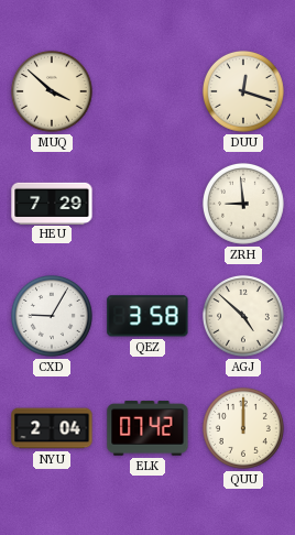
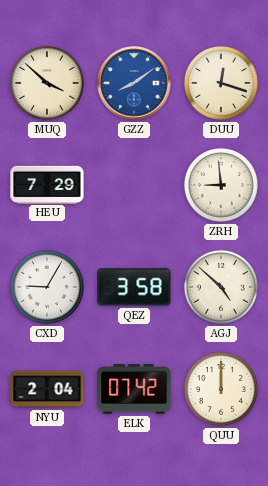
GZZ: none -> 8:09 (134, 83)
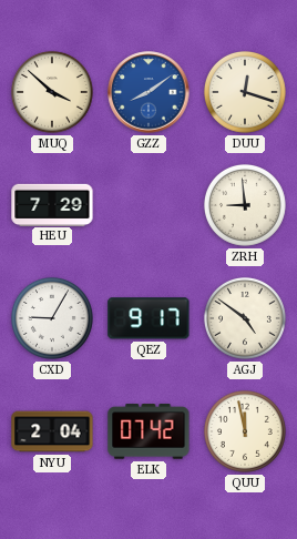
QEZ: 3:58 -> 9:17 (148, 318)
AGJ: 4:52 -> 4:51 (245, 318)
QUU: 12:00 -> 11:58 (245, 431)
